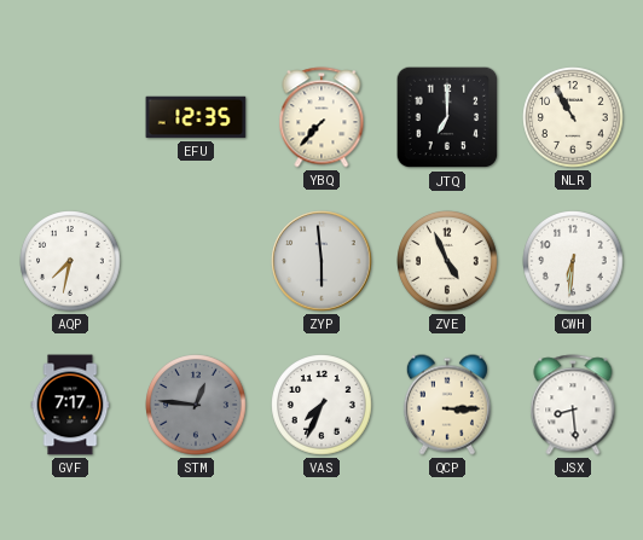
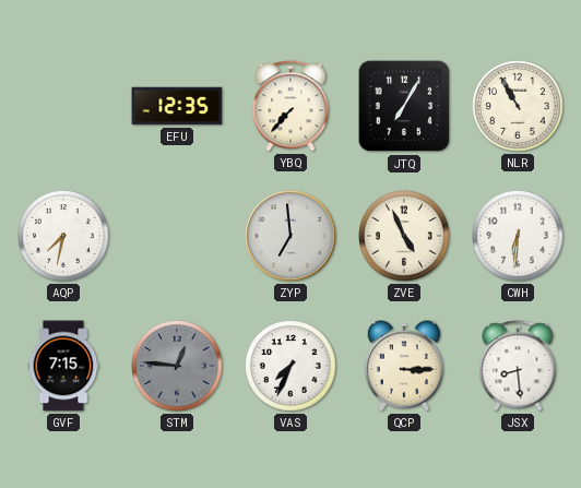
JTQ: 7:00 -> 7:05 (404, 106)
ZYP: 5:59 -> 6:59 (290, 236)
GVF: 7:17 -> 7:15 (63, 366)
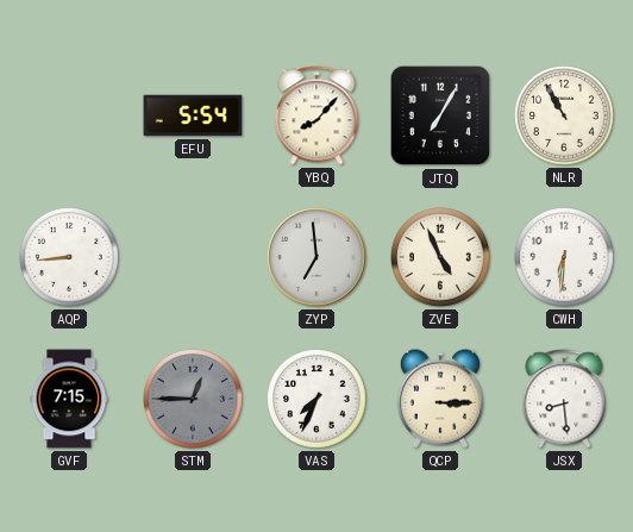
EFU: 12:35 -> 5:54 (193, 115)
YBQ: 7:37 -> 8:07 (316, 115)
AQP: 7:32 -> 8:44 (69, 257)
STM: 12:46 -> 12:45 (193, 399)
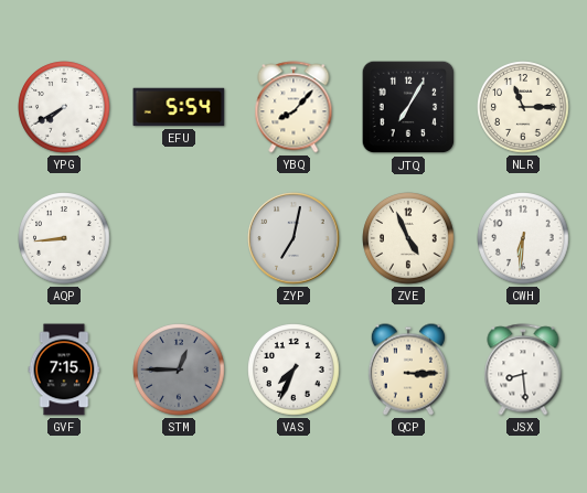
YPG: none -> 7:40 (64, 107)
NLR: 10:55 -> 11:15 (523, 107)
ZYP: 6:59 -> 7:02 (293, 238)
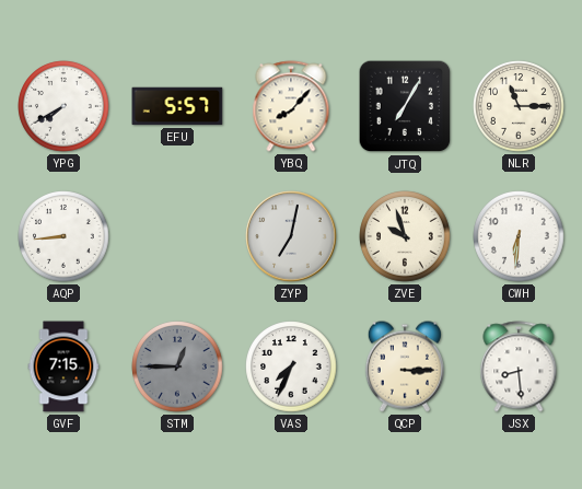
EFU: 5:54 -> 5:57 (177, 106)
ZVE: 4:56 -> 9:57 (405, 236)
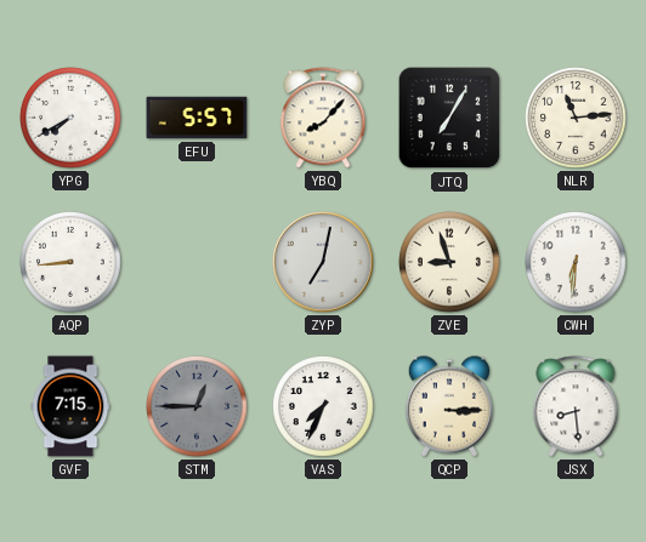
NLR: 11:15 -> 11:14 (576, 118)
ZVE: 9:57 -> 8:57 (449, 262)
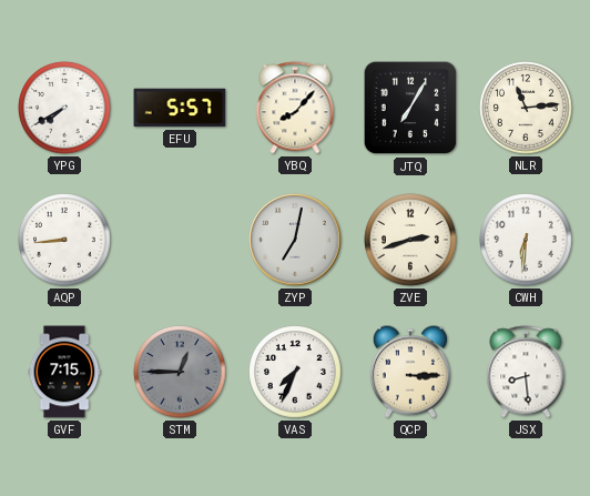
ZVE: 8:57 -> 2:42 (410, 240)
